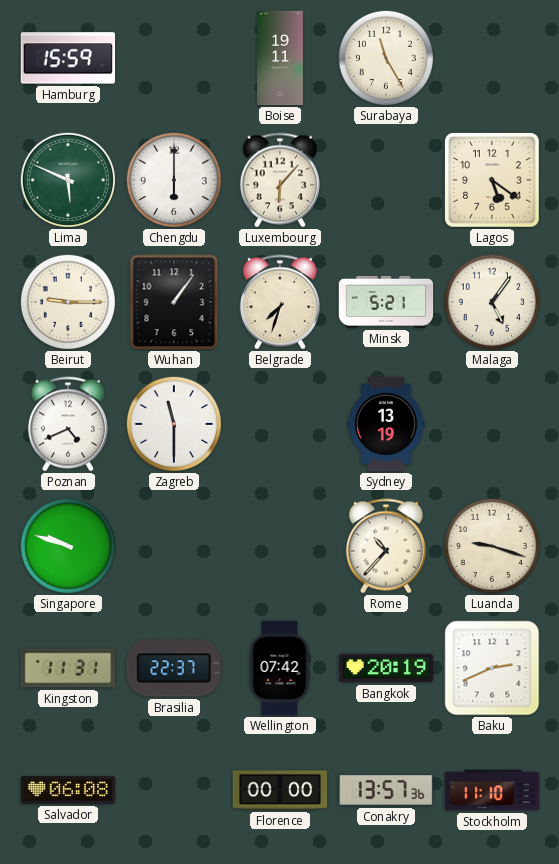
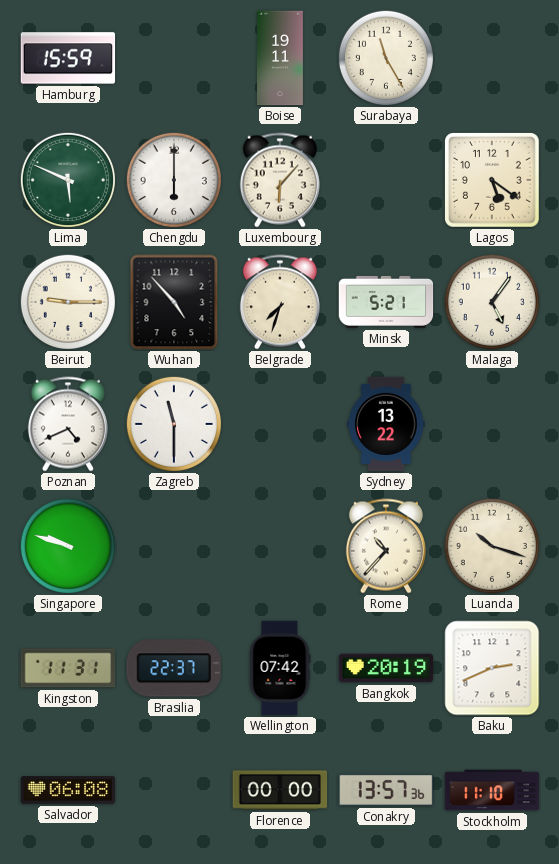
Wuhan: 1:06 -> 4:53 (174, 302)
Sydney: 13:19 -> 13:22 (386, 424)
Luanda: 9:18 -> 10:18 (492, 546)
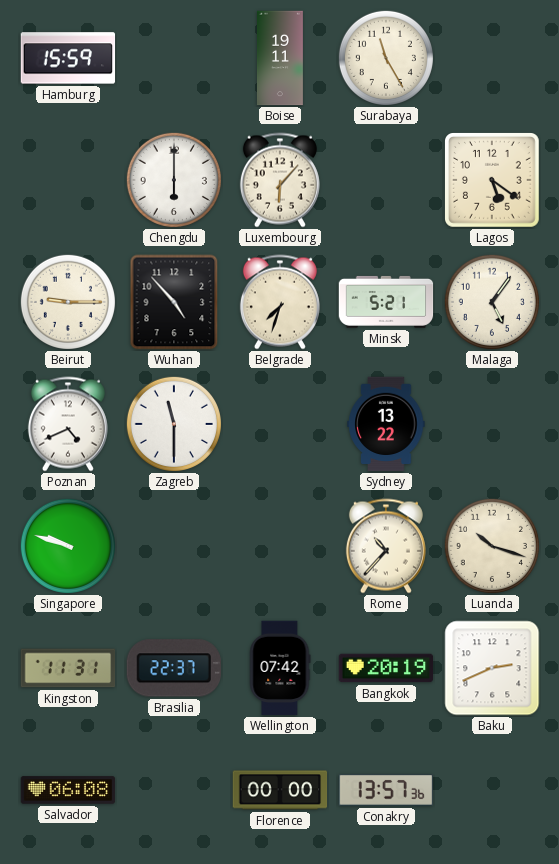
Lima: 5:49 -> none (68, 180)
Stockholm: 11:10 -> none (492, 790)
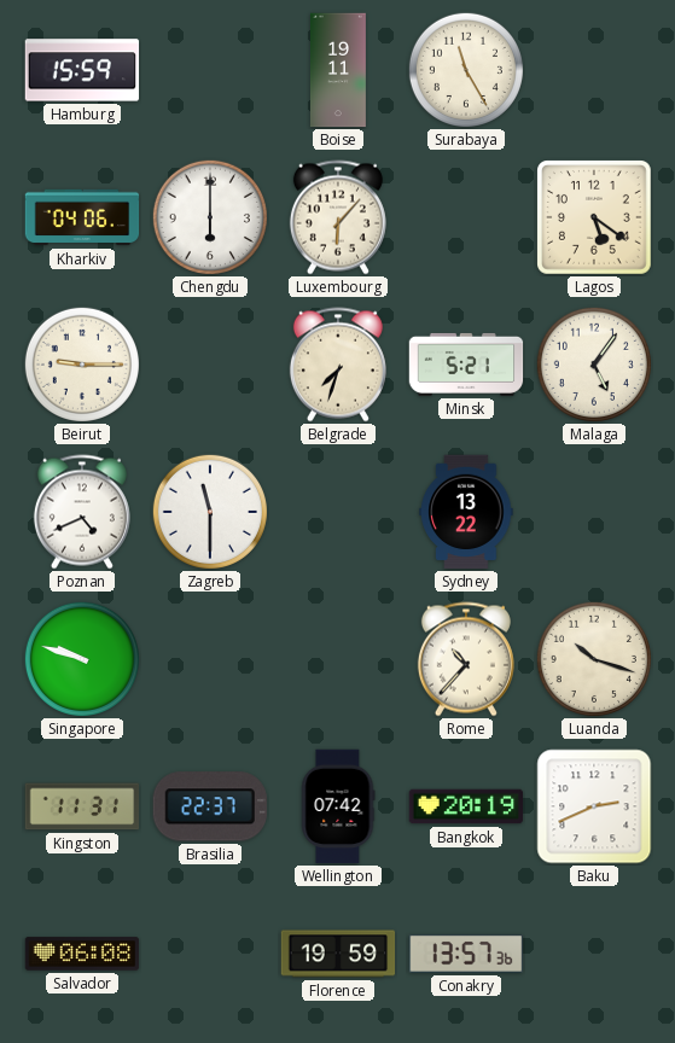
Kharkiv: none -> 04:06 (82, 217)
Wuhan: 4:53 -> none (174, 302)
Florence: 00:00 -> 19:59 (338, 954)
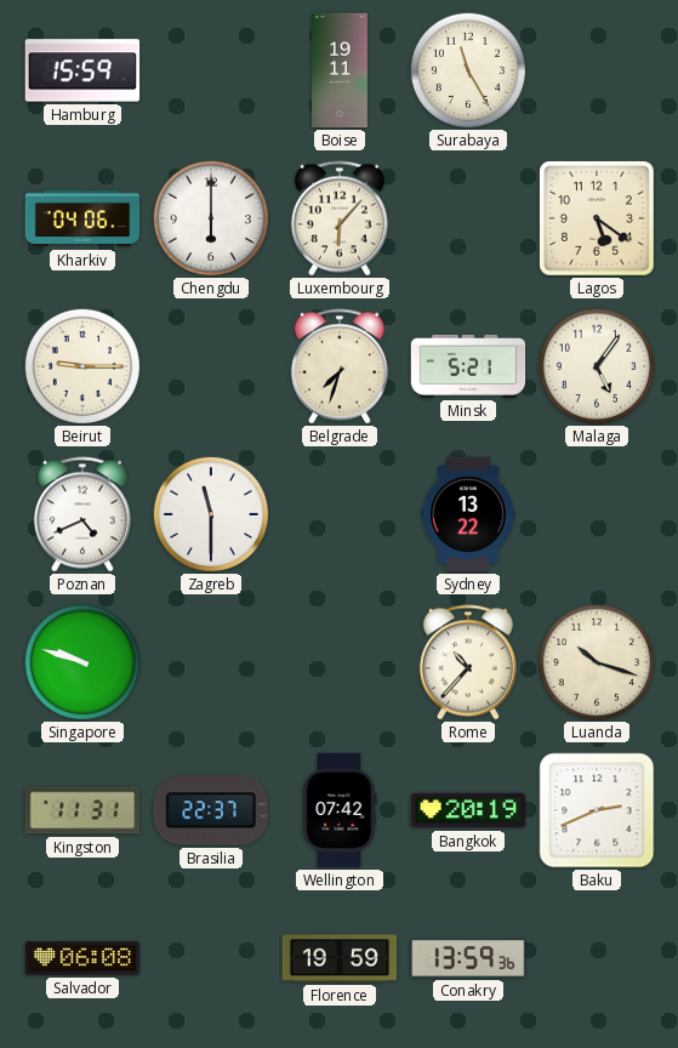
Conakry: 13:57 -> 13:59 (467, 958)
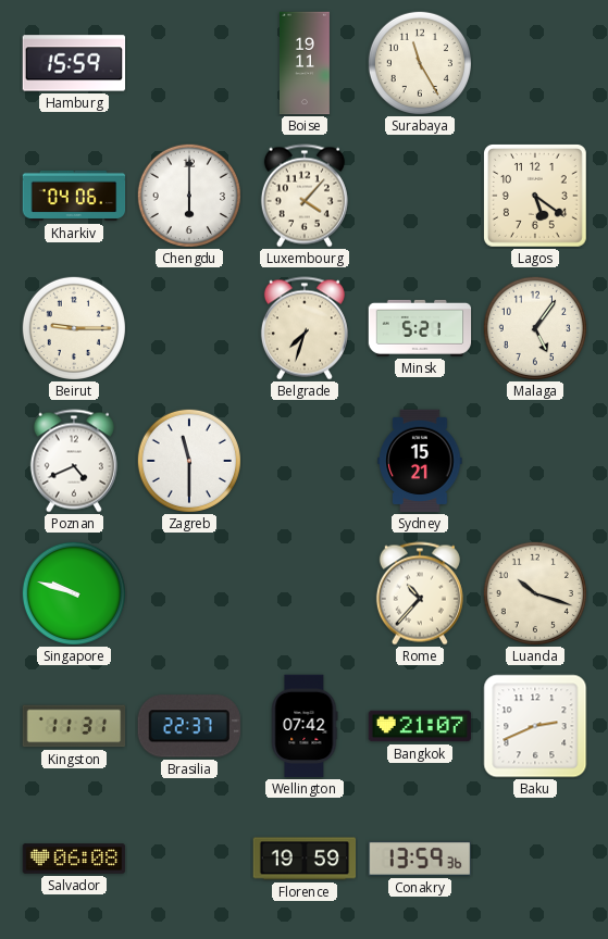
Luxembourg: 6:07 -> 4:07 (305, 196)
Sydney: 13:22 -> 15:21 (420, 461)
Bangkok: 20:19 -> 21:07 (420, 726)
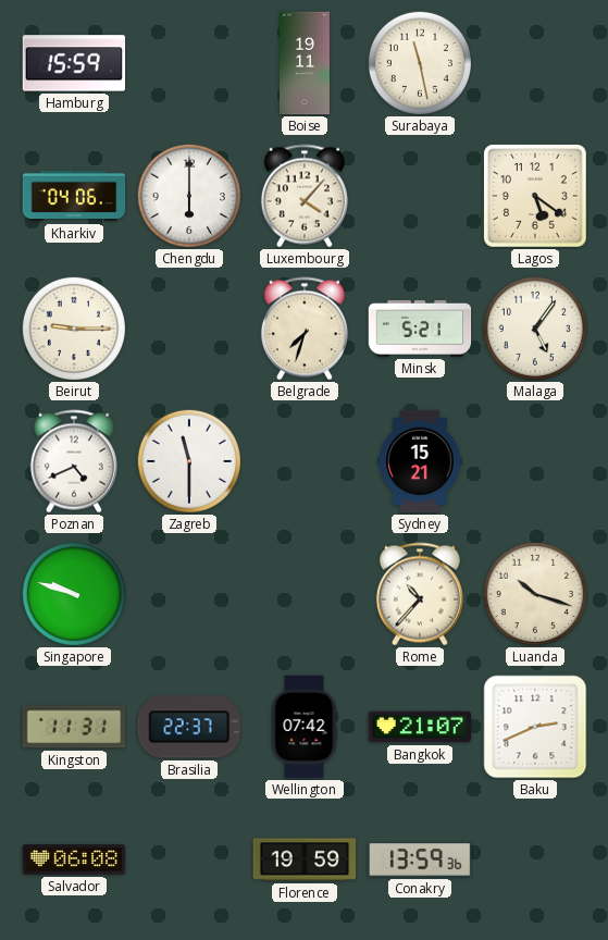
Surabaya: 11:25 -> 11:28 (420, 63)
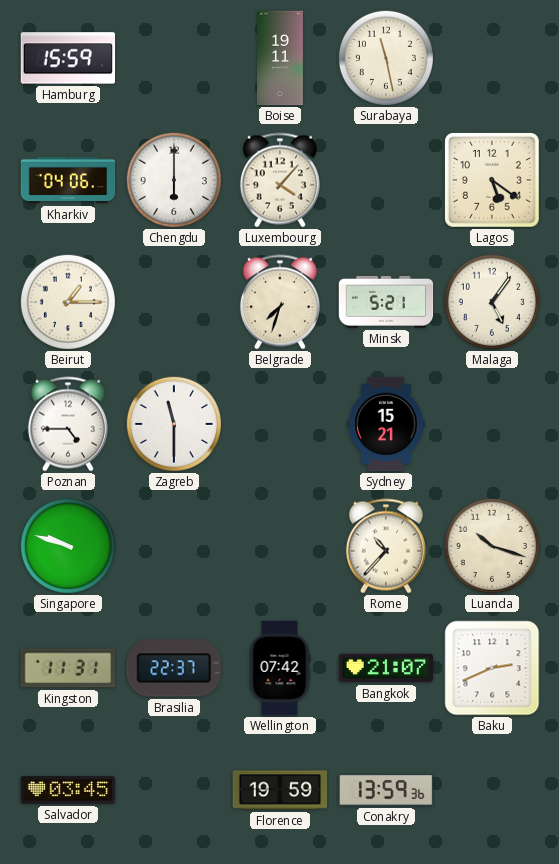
Beirut: 9:15 -> 1:15 (68, 302)
Poznan: 4:41 -> 4:45 (68, 424)
Salvador: 06:08 -> 03:45 (68, 790)
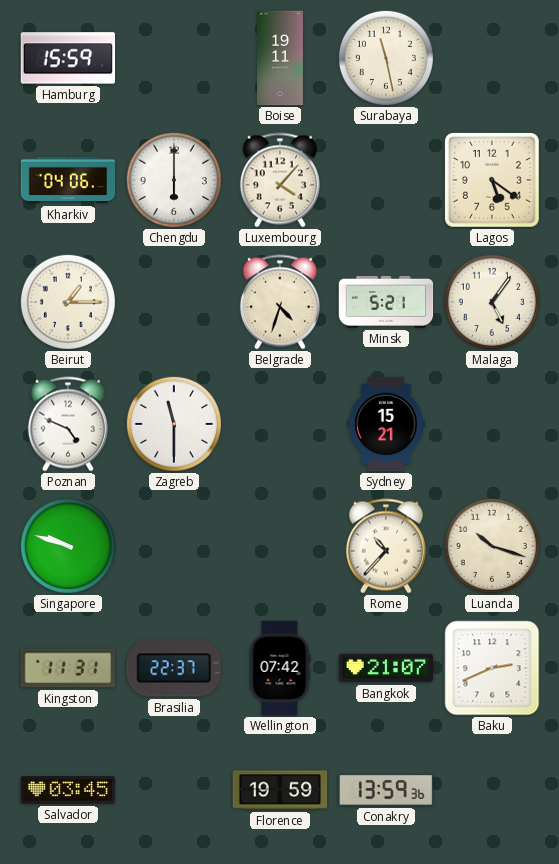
Belgrade: 7:33 -> 4:33 (280, 302)
Poznan: 4:45 -> 4:49 (68, 424)
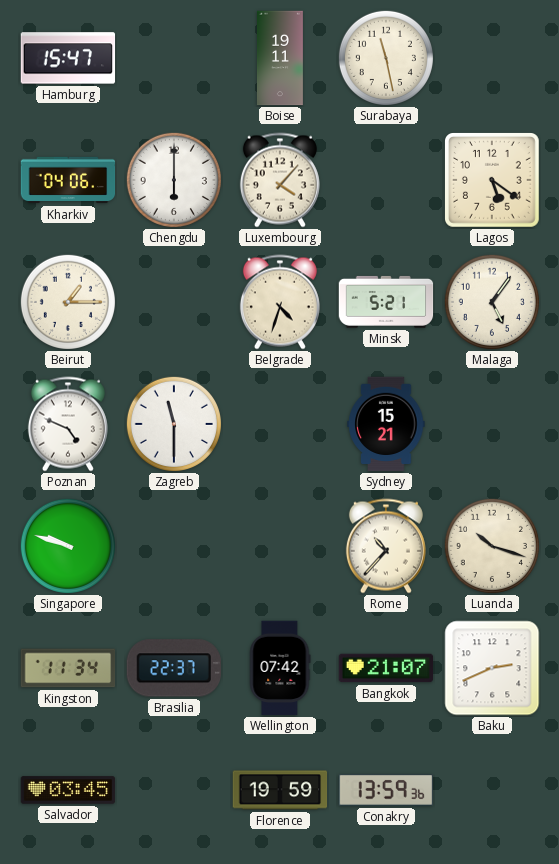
Hamburg: 15:59 -> 15:47 (68, 58)
Kingston: 11:31 -> 11:34 (68, 668)
